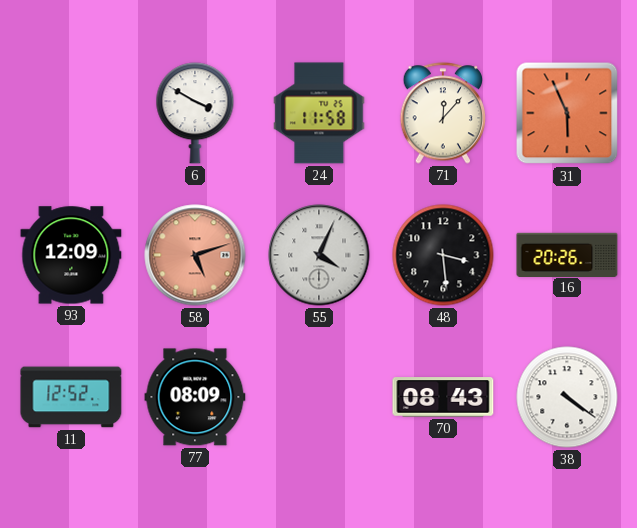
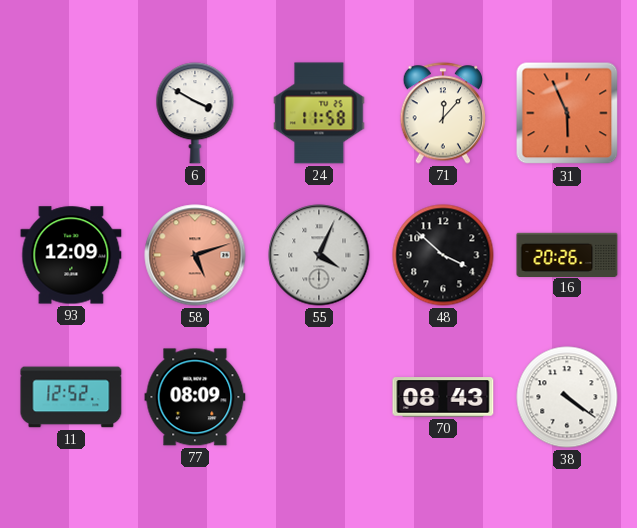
48: 3:29 -> 3:52 (443, 255)
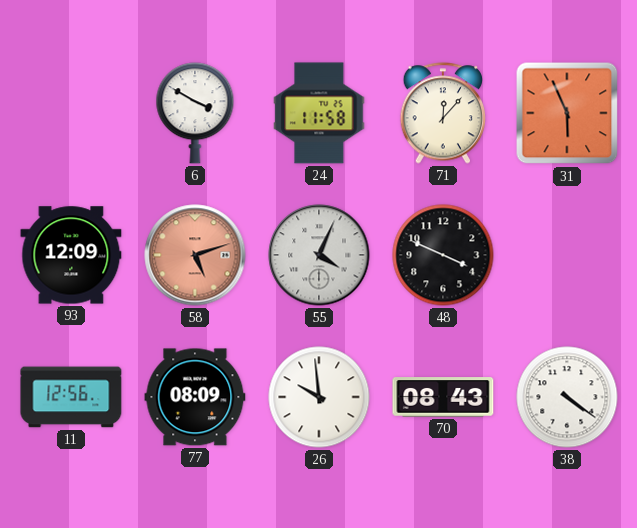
48: 3:52 -> 3:49 (443, 255)
16: 20:26 -> none (567, 254)
11: 12:52 -> 12:56 (71, 397)
26: none -> 9:59 (319, 397)
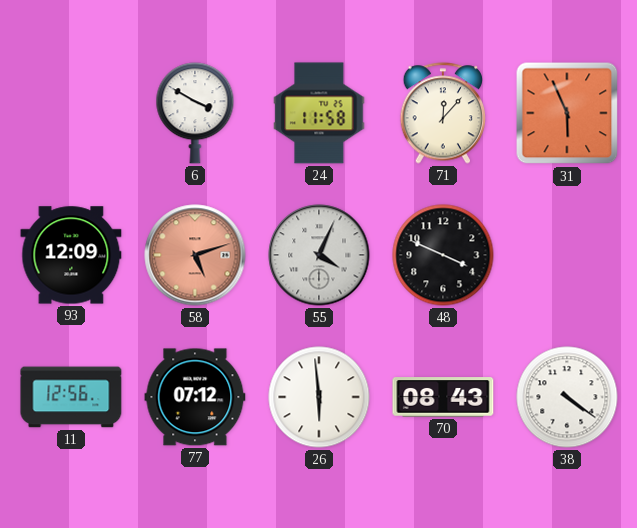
77: 08:09 -> 07:12 (195, 397)
26: 9:59 -> 5:59 (319, 397)
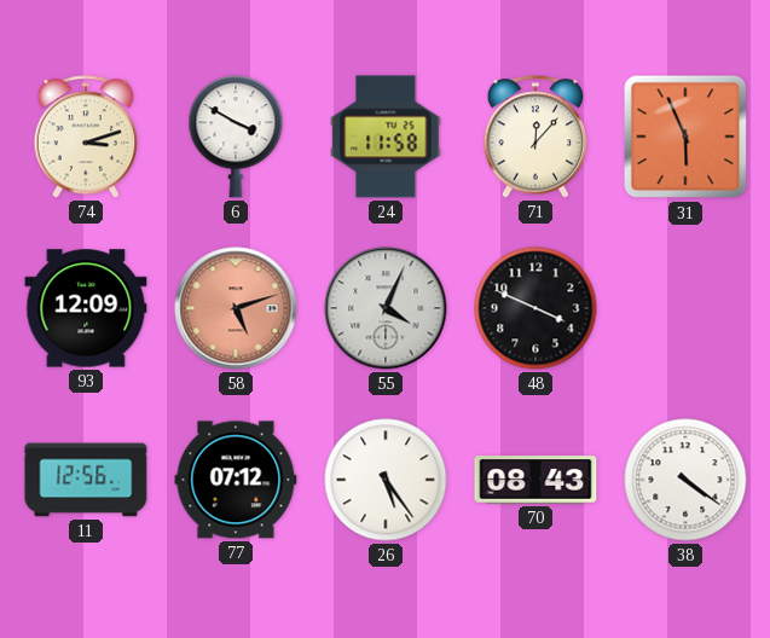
74: none -> 3:12 (86, 137)
26: 5:59 -> 5:24 (386, 480)
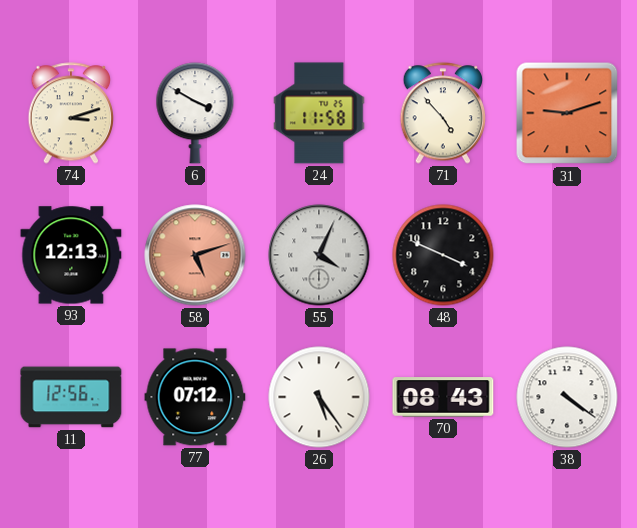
71: 12:07 -> 4:53 (443, 113)
31: 5:56 -> 9:12 (567, 113)
93: 12:09 -> 12:13 (71, 255)
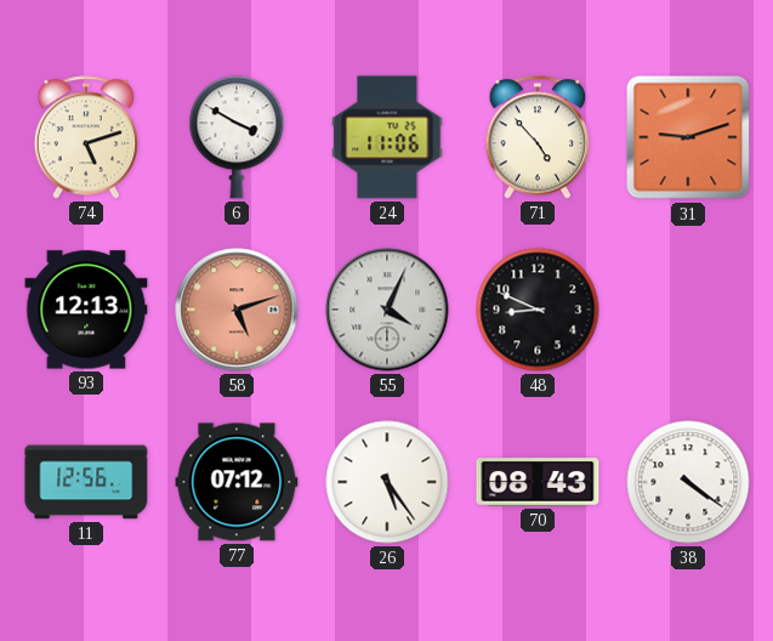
74: 3:12 -> 5:12 (86, 137)
24: 11:58 -> 11:06 (387, 137)
48: 3:49 -> 8:49 (538, 310)
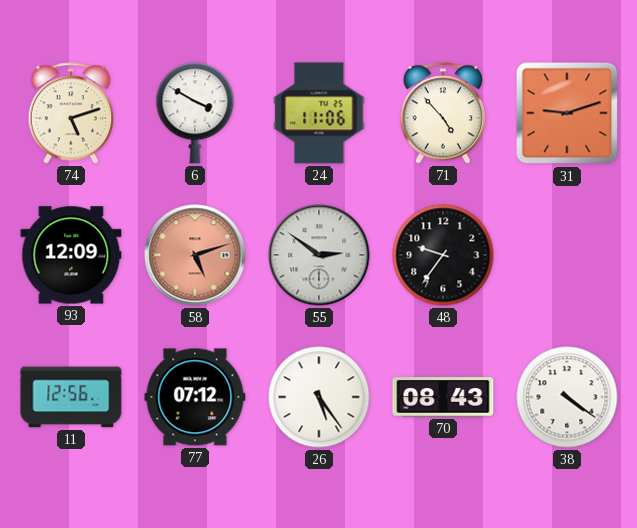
93: 12:13 -> 12:09 (71, 255)
55: 4:04 -> 2:51 (319, 255)
48: 8:49 -> 9:36 (443, 255)
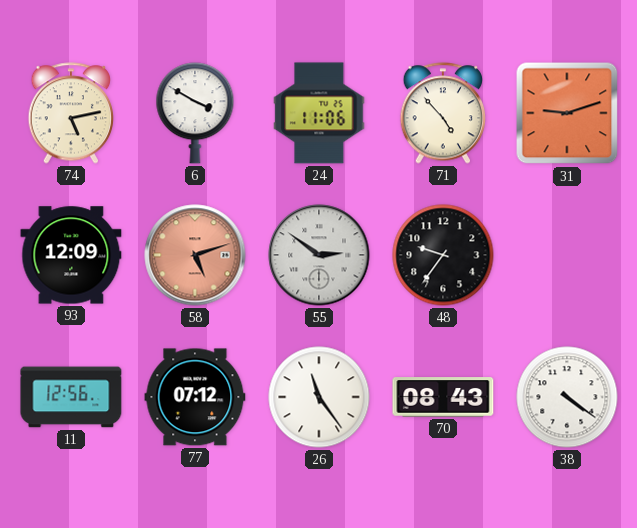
74: 5:12 -> 5:13 (71, 113)
26: 5:24 -> 11:24 (319, 397)
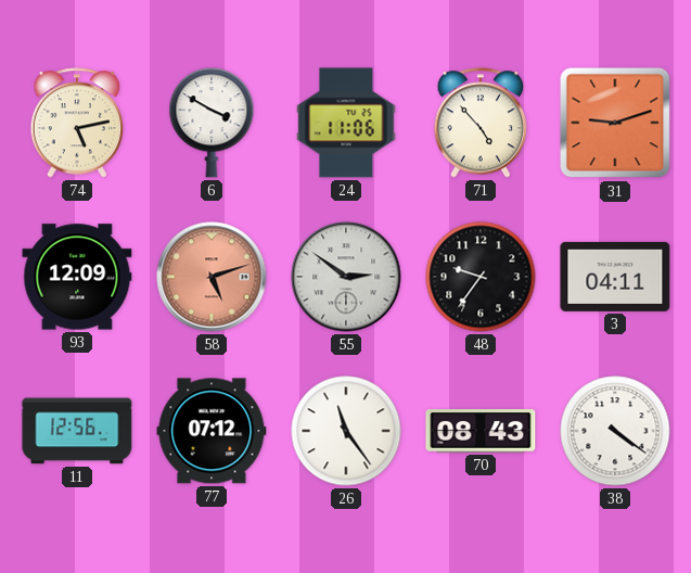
3: none -> 04:11 (615, 277)
